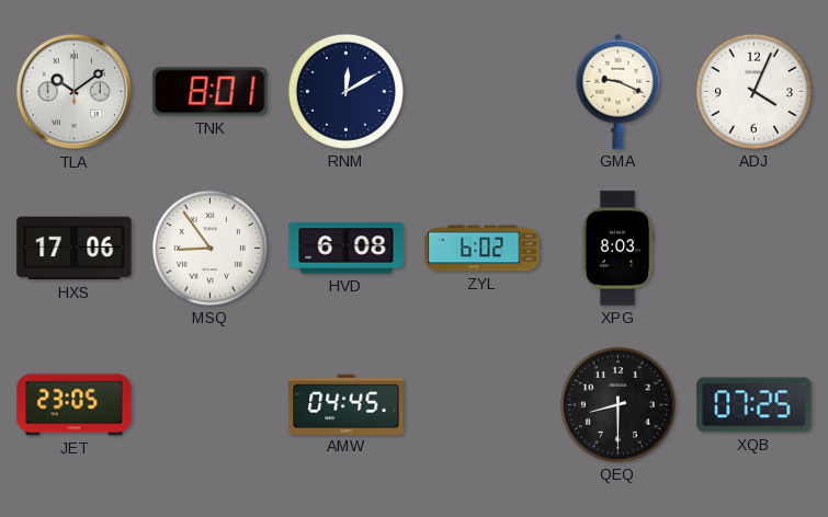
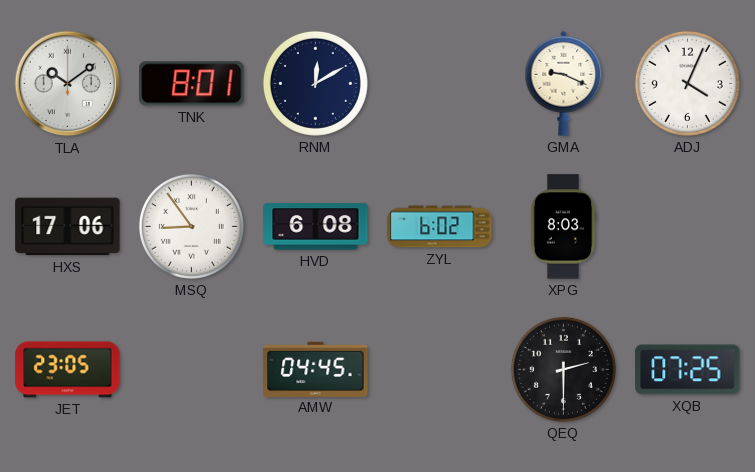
QEQ: 8:30 -> 2:30 (563, 369)
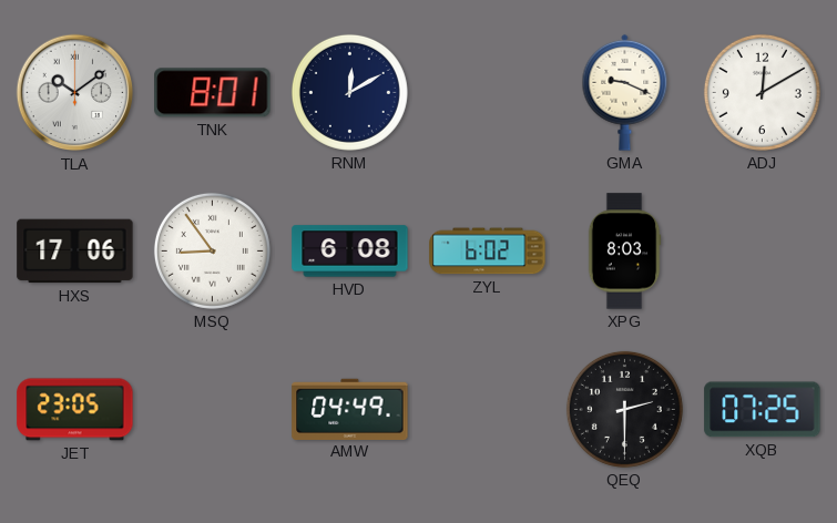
ADJ: 4:04 -> 12:10 (762, 92)
AMW: 04:45 -> 04:49 (350, 409)
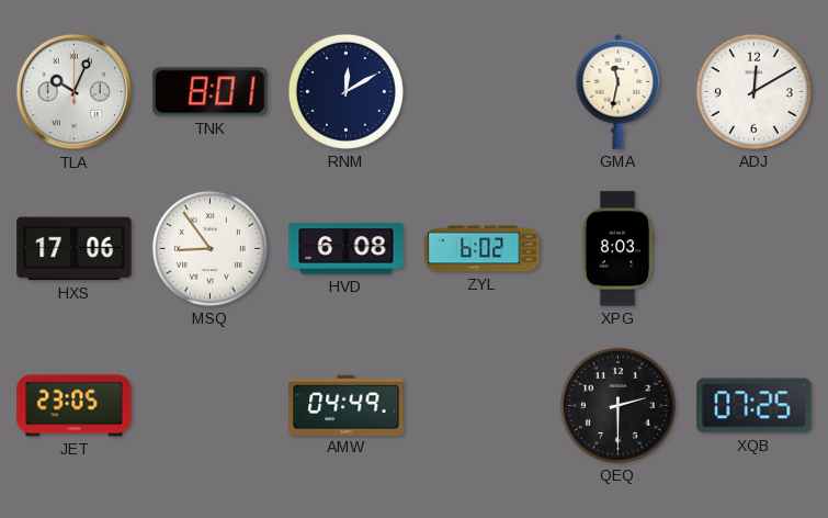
TLA: 10:09 -> 10:04 (75, 92)
GMA: 9:19 -> 11:32 (619, 91)
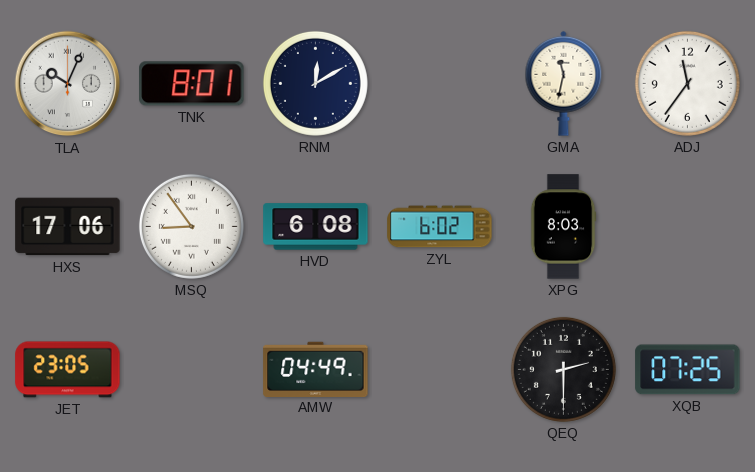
ADJ: 12:10 -> 11:36 (687, 83)
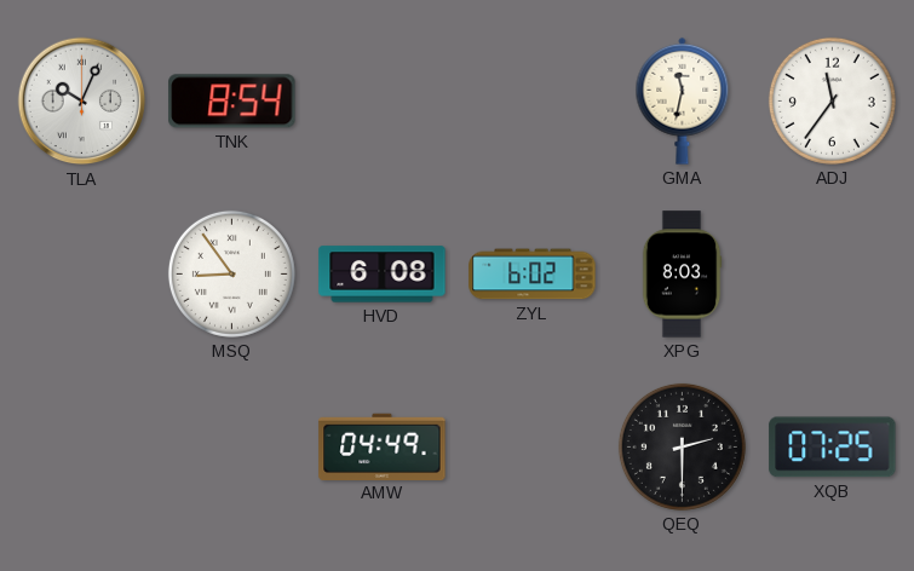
TNK: 8:01 -> 8:54 (232, 102)
RNM: 12:10 -> none (315, 83)
HXS: 17:06 -> none (68, 227)
JET: 23:05 -> none (68, 370)
